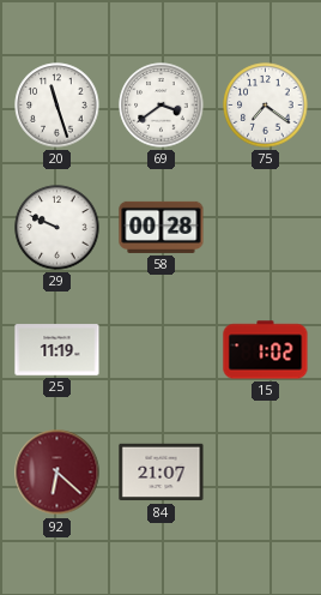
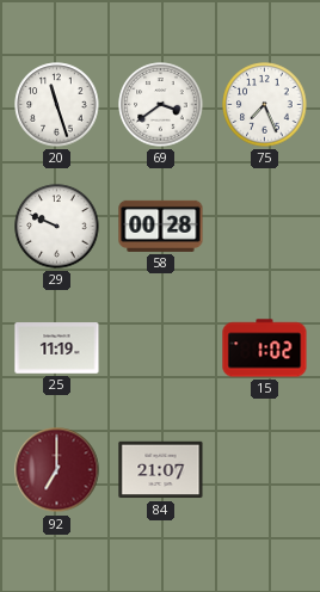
75: 7:21 -> 7:26 (265, 105)
92: 6:22 -> 7:00 (57, 470)
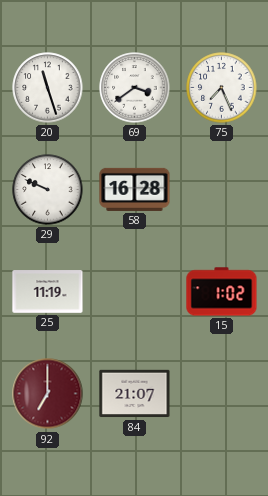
58: 00:28 -> 16:28 (135, 189)
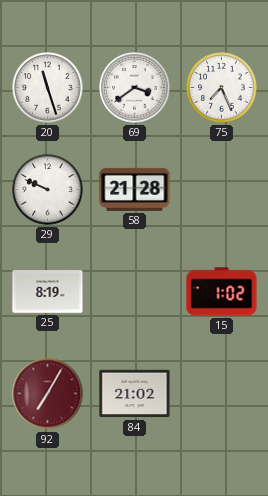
58: 16:28 -> 21:28 (135, 189)
25: 11:19 -> 8:19 (48, 292)
92: 7:00 -> 7:05 (48, 394)
84: 21:07 -> 21:02 (135, 394)
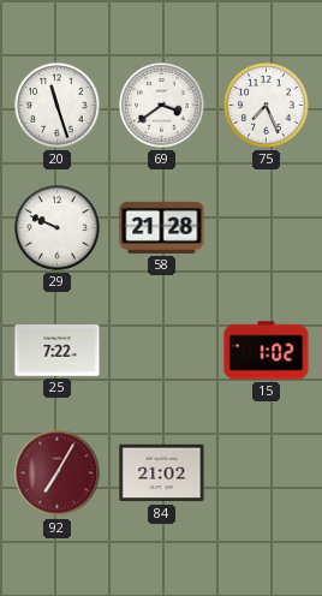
25: 8:19 -> 7:22 (58, 351)
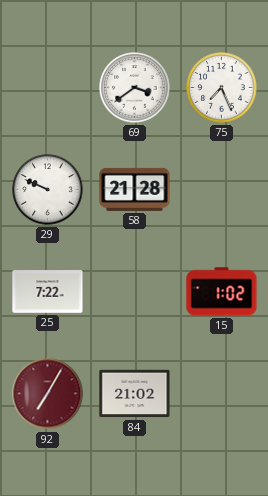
20: 11:27 -> none (58, 106)
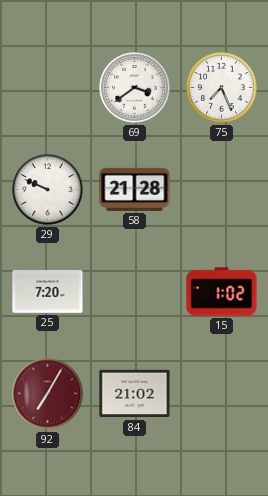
25: 7:22 -> 7:20 (48, 292)
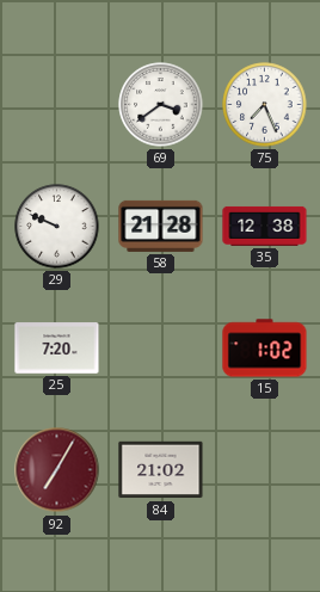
35: none -> 12:38 (265, 226)
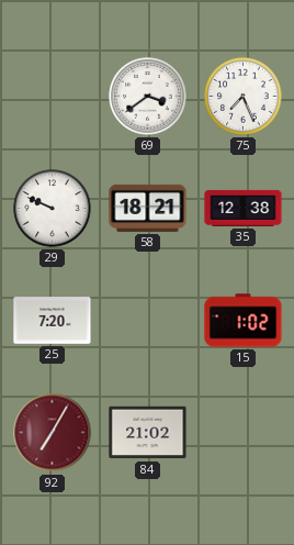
58: 21:28 -> 18:21 (148, 208)
